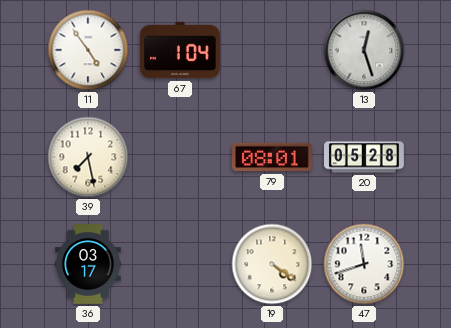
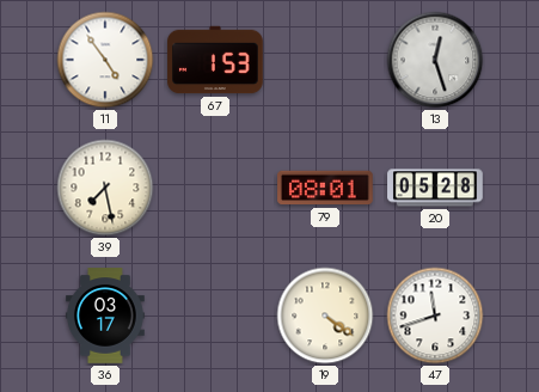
67: 1:04 -> 1:53 (215, 60)
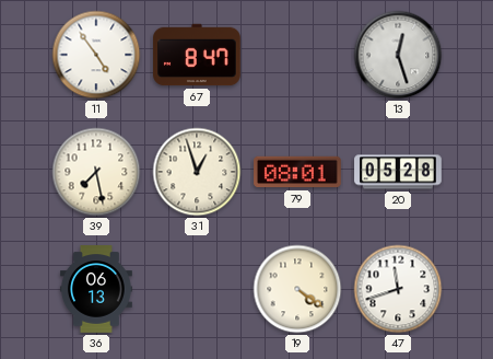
67: 1:53 -> 8:47 (197, 55)
31: none -> 12:57 (197, 172)
36: 03:17 -> 06:13 (96, 289)
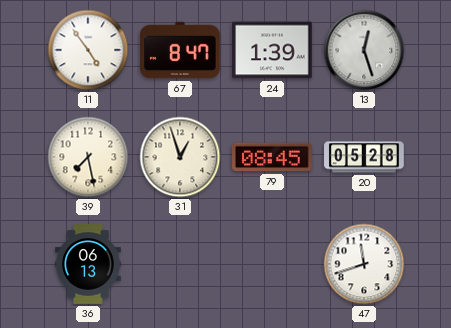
24: none -> 1:39 (272, 50)
79: 08:01 -> 08:45 (272, 157)
19: 4:21 -> none (297, 289)
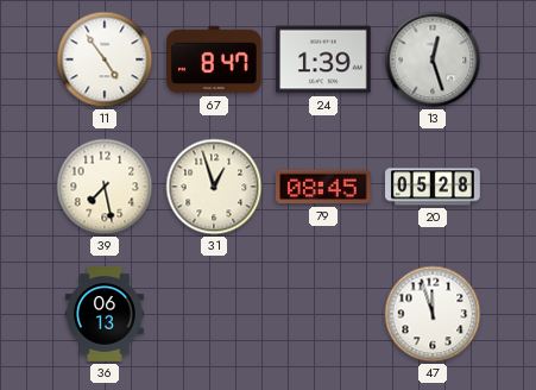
47: 11:42 -> 11:57 (433, 314)
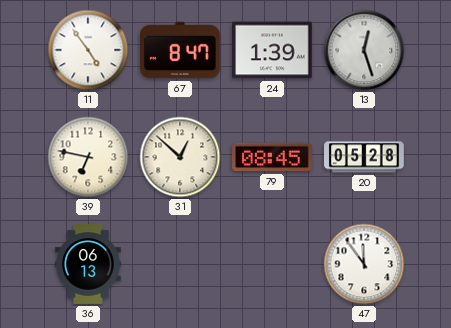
39: 7:28 -> 6:47 (88, 157)
31: 12:57 -> 12:52 (180, 157)
47: 11:57 -> 11:54 (364, 264)
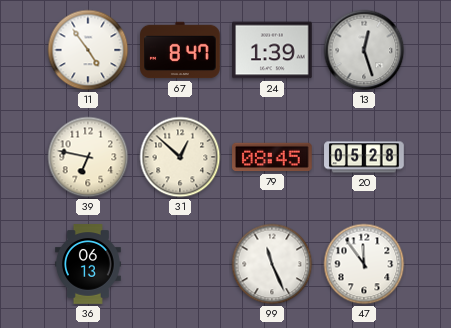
99: none -> 11:26 (272, 264)
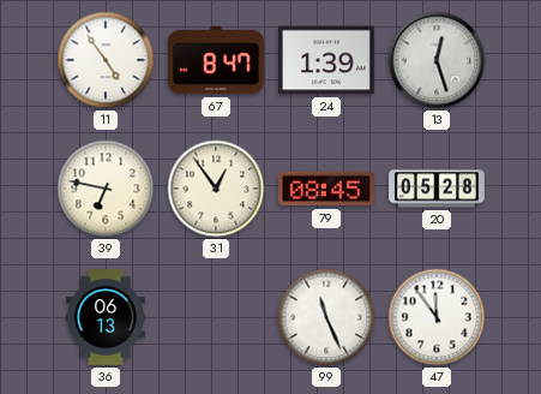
31: 12:52 -> 12:54 (216, 189)
